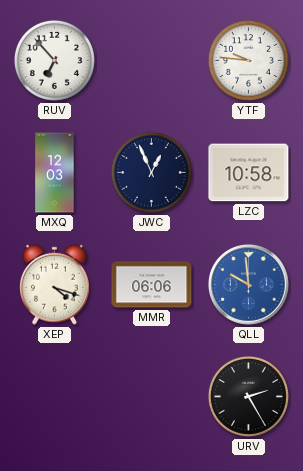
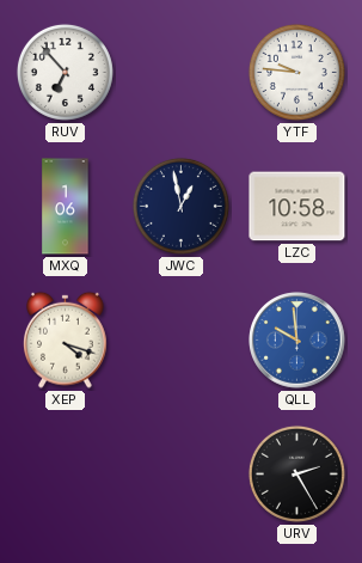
MXQ: 12:03 -> 1:06 (66, 207)
JWC: 12:56 -> 12:58 (180, 206)
MMR: 06:06 -> none (152, 285)
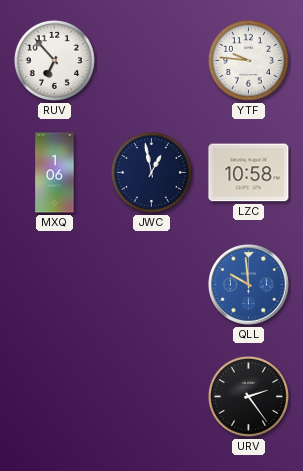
XEP: 4:18 -> none (65, 339)
URV: 2:25 -> 2:24 (248, 396)
